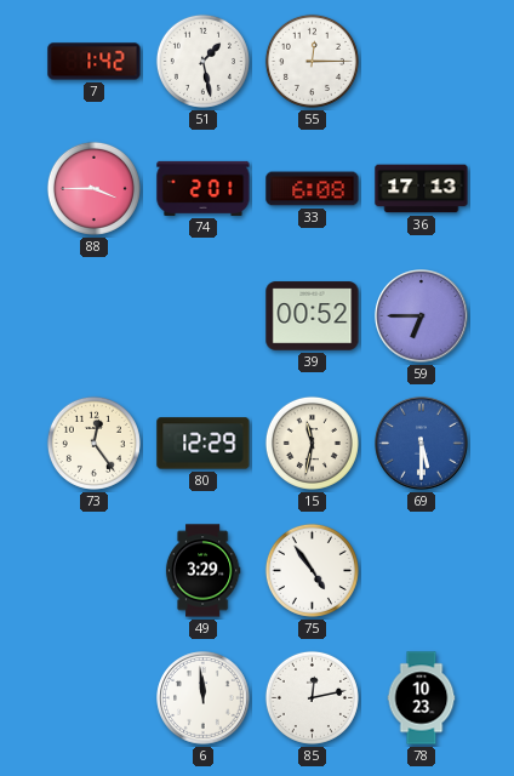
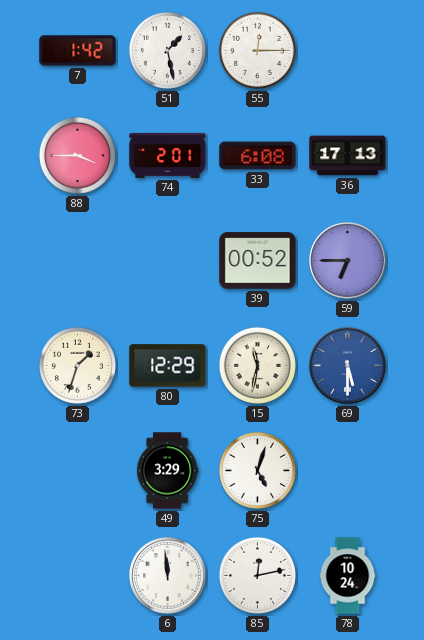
73: 12:24 -> 1:33 (77, 365)
75: 4:54 -> 5:03 (257, 470)
78: 10:23 -> 10:24 (348, 576)
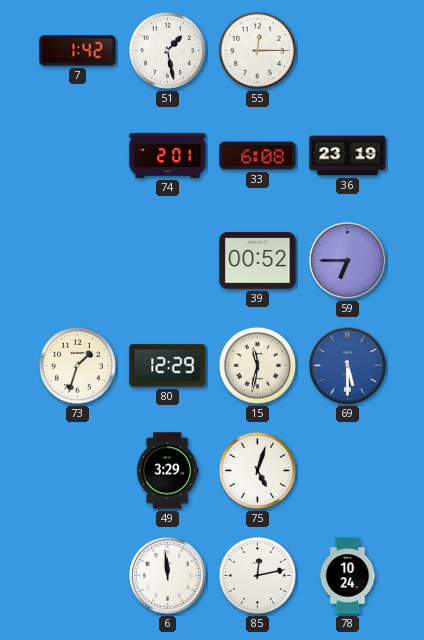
88: 3:45 -> none (77, 155)
36: 17:13 -> 23:19 (348, 156)
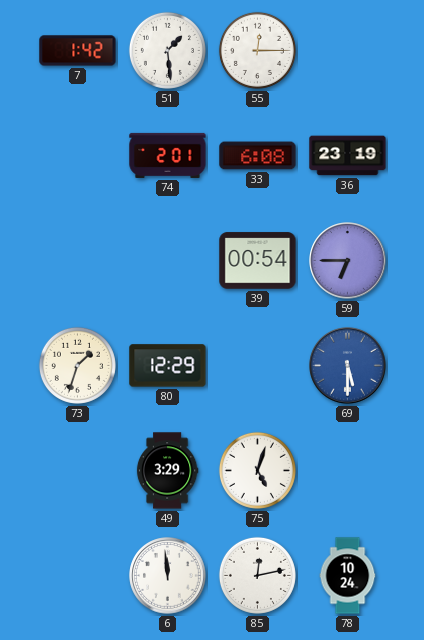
51: 1:28 -> 1:29 (167, 50)
39: 00:52 -> 00:54 (258, 261)
15: 11:32 -> none (257, 365)
